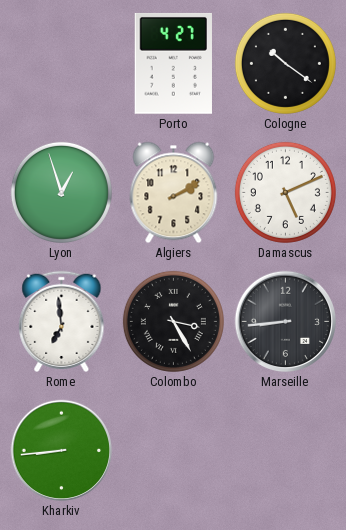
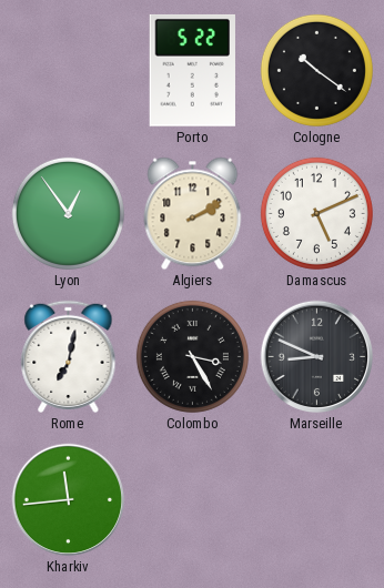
Porto: 4:27 -> 5:22 (192, 70)
Lyon: 12:57 -> 12:54 (68, 213)
Rome: 6:59 -> 7:02 (69, 356)
Marseille: 8:44 -> 8:49 (316, 356)
Kharkiv: 8:44 -> 11:44 (68, 499)
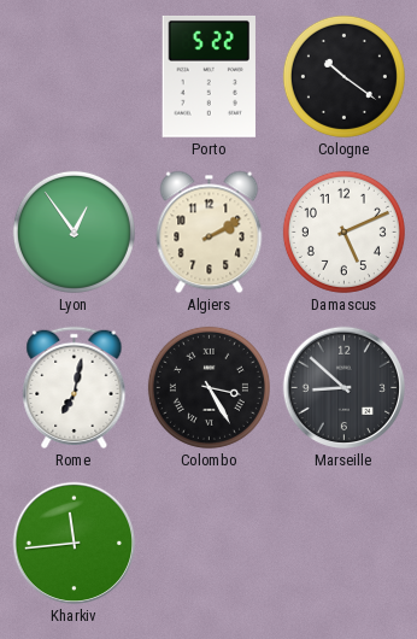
Marseille: 8:49 -> 8:52 (343, 387)
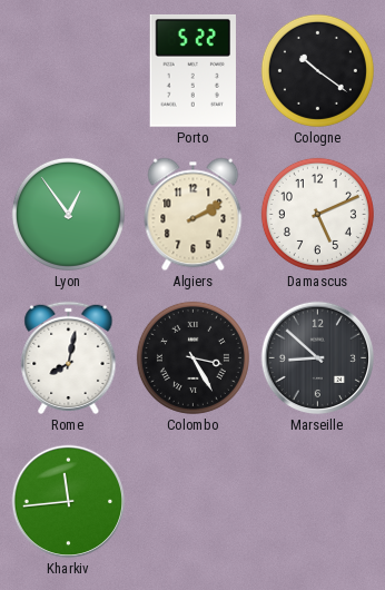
Rome: 7:02 -> 8:02 (69, 357)
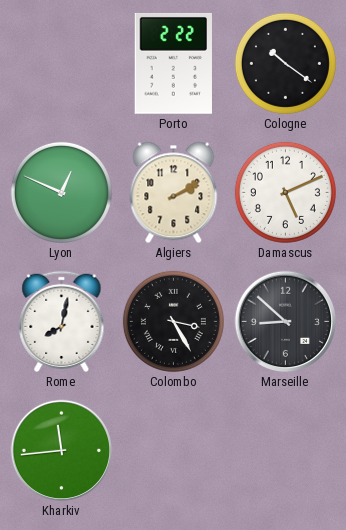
Porto: 5:22 -> 2:22 (173, 63)
Lyon: 12:54 -> 12:49 (61, 192)
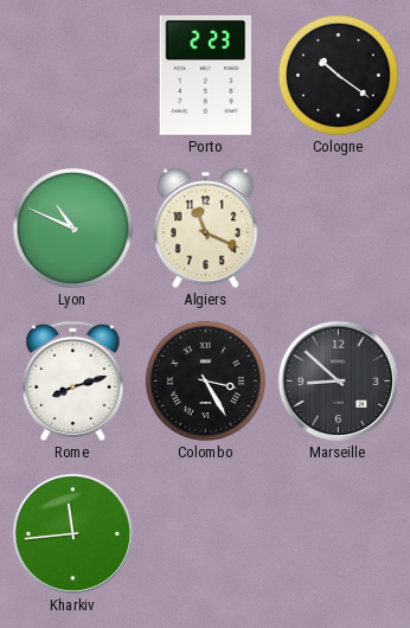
Porto: 2:22 -> 2:23 (205, 75)
Lyon: 12:49 -> 10:49 (72, 228)
Algiers: 2:10 -> 11:19 (206, 228)
Damascus: 5:11 -> none (285, 192)
Rome: 8:02 -> 8:12 (73, 380)
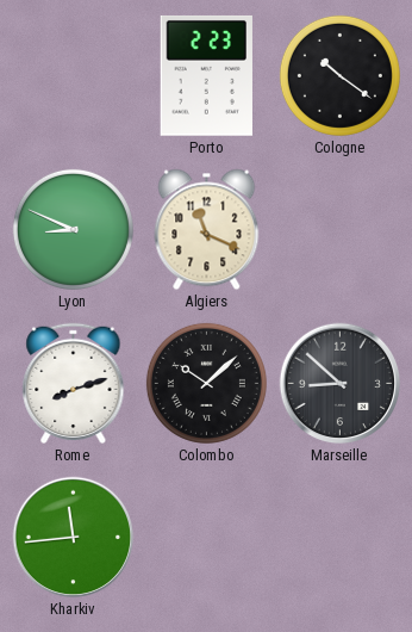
Lyon: 10:49 -> 8:49 (73, 229)
Colombo: 3:25 -> 10:08 (206, 383)
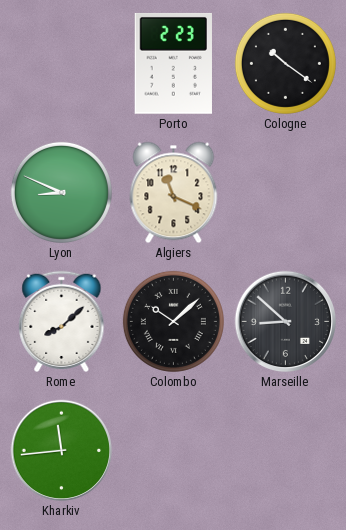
Rome: 8:12 -> 8:08 (62, 321)
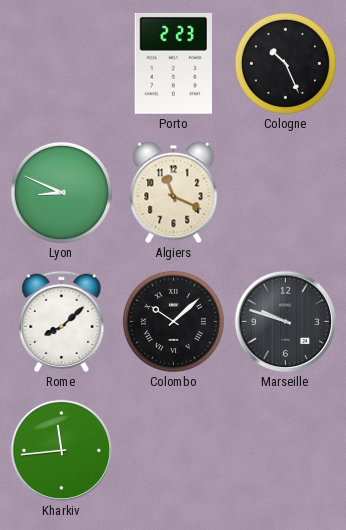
Cologne: 10:21 -> 10:26 (285, 63)
Marseille: 8:52 -> 9:48 (285, 321)
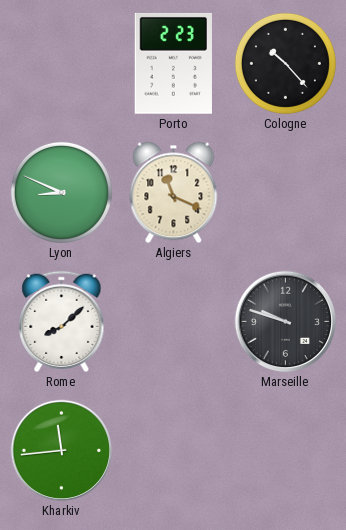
Cologne: 10:26 -> 10:23 (285, 63)
Colombo: 10:08 -> none (173, 321)
